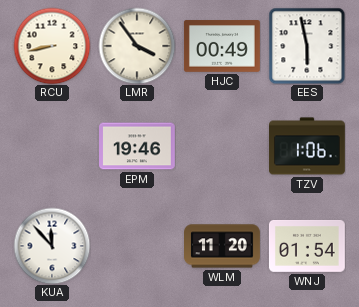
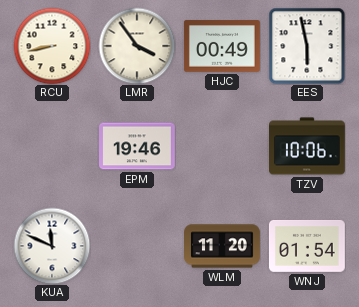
TZV: 1:06 -> 10:06 (308, 146)
KUA: 11:53 -> 11:49 (52, 246)
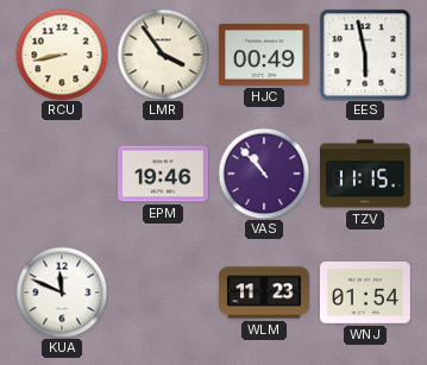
VAS: none -> 10:53 (264, 174)
TZV: 10:06 -> 11:15 (366, 174)
WLM: 11:20 -> 11:23 (265, 292)
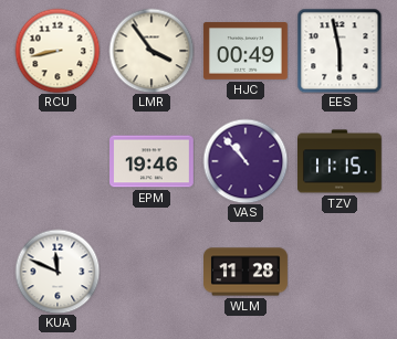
WLM: 11:23 -> 11:28 (247, 272)
WNJ: 01:54 -> none (365, 292)
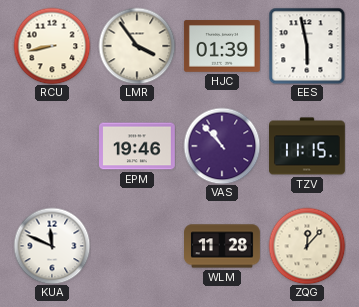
HJC: 00:49 -> 01:39 (222, 46)
ZQG: none -> 12:07 (307, 246)
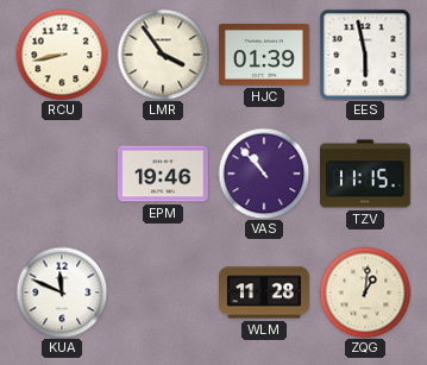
ZQG: 12:07 -> 1:01 (365, 292)
